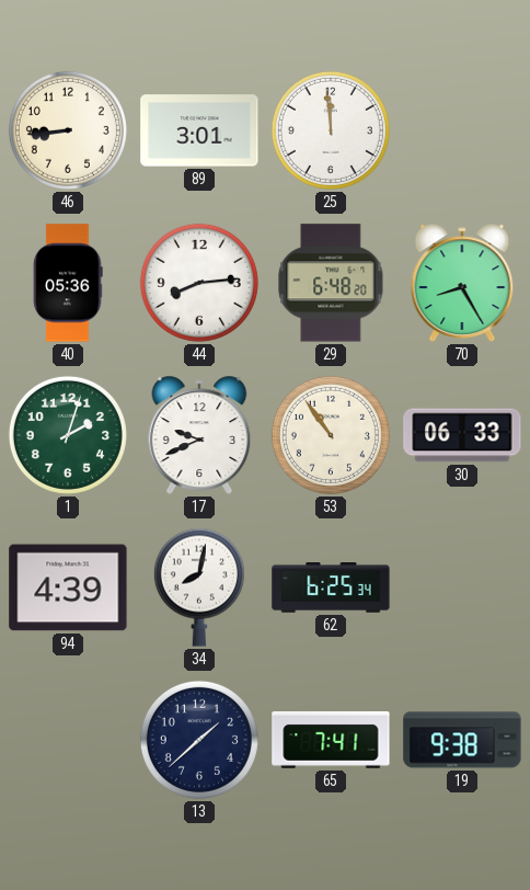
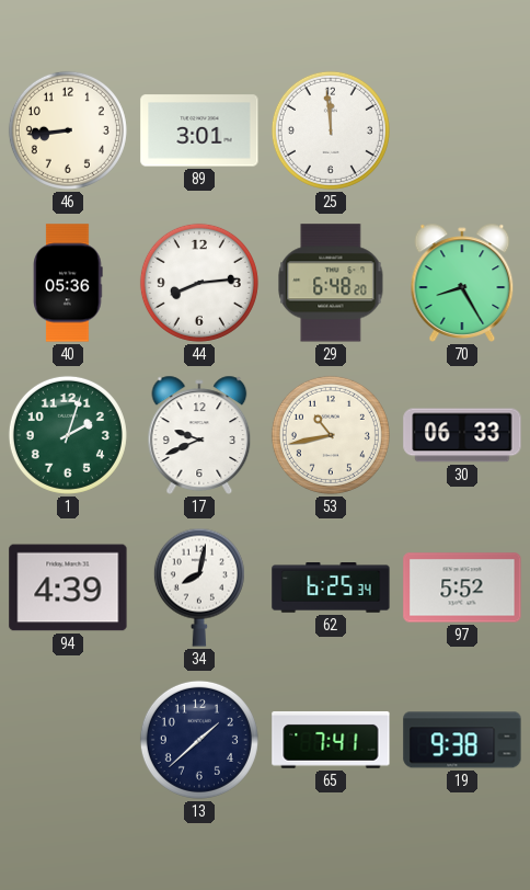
53: 10:54 -> 10:43 (331, 435)
97: none -> 5:52 (462, 587)
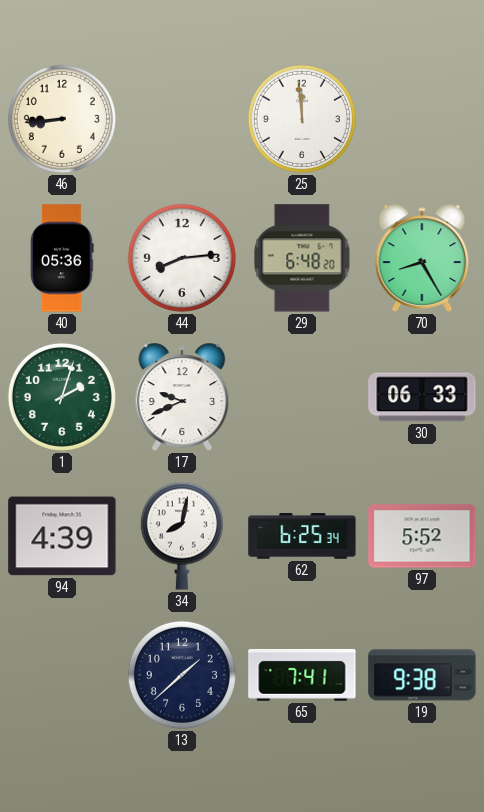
89: 3:01 -> none (199, 130)
53: 10:43 -> none (331, 435)
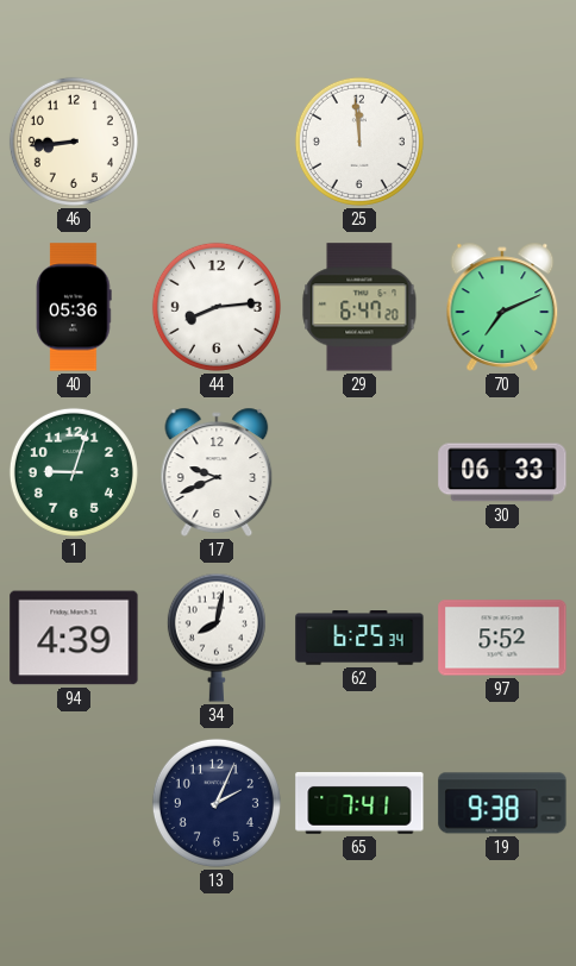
29: 6:48 -> 6:47 (359, 307)
70: 8:25 -> 7:11 (502, 307)
1: 2:03 -> 9:03 (74, 472)
13: 1:38 -> 2:04 (217, 803)
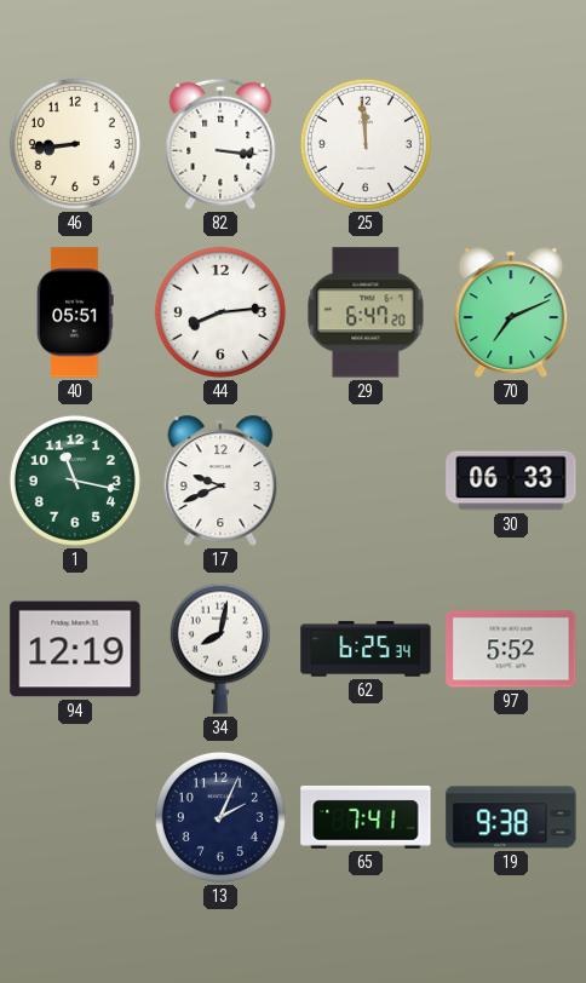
82: none -> 3:16 (220, 144)
40: 05:36 -> 05:51 (75, 312)
1: 9:03 -> 11:17 (75, 481)
94: 4:39 -> 12:19 (75, 649)
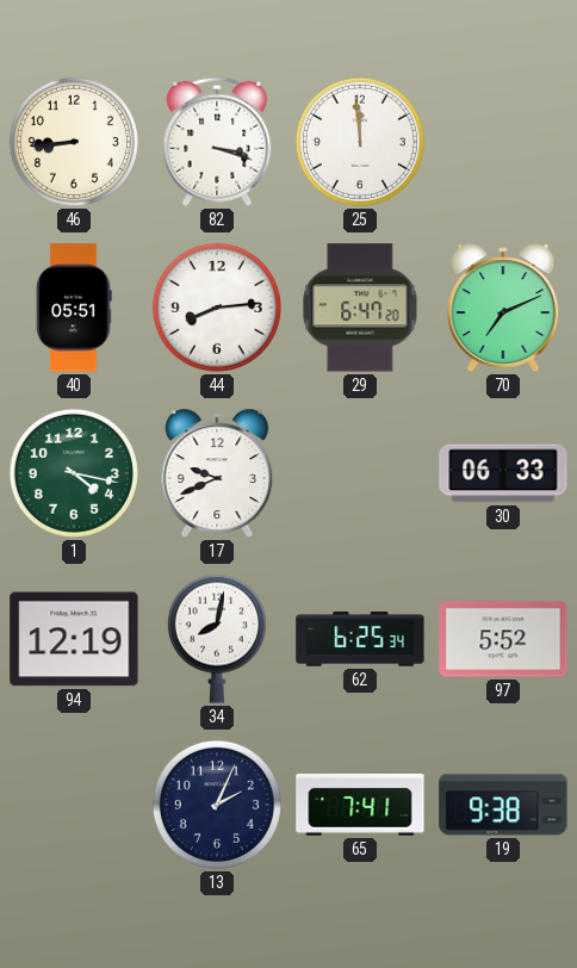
82: 3:16 -> 3:18 (217, 142)
1: 11:17 -> 4:17 (74, 473)
